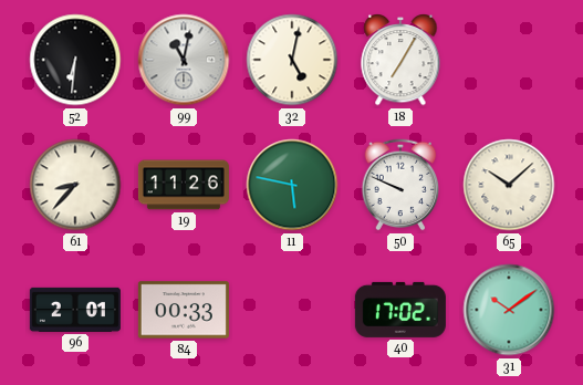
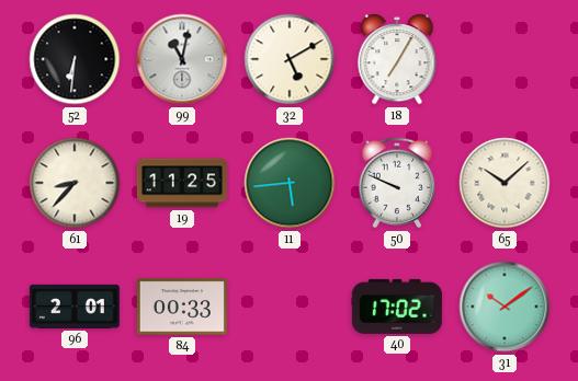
32: 5:02 -> 5:10 (290, 59)
19: 11:26 -> 11:25 (182, 183)
11: 5:47 -> 5:44 (290, 183)
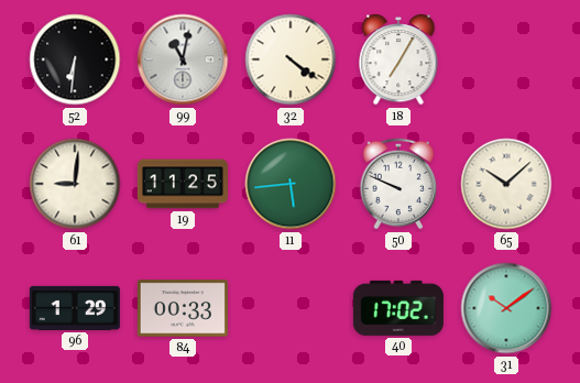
32: 5:10 -> 4:21 (291, 59)
61: 8:37 -> 9:01 (75, 184)
96: 2:01 -> 1:29 (75, 308)
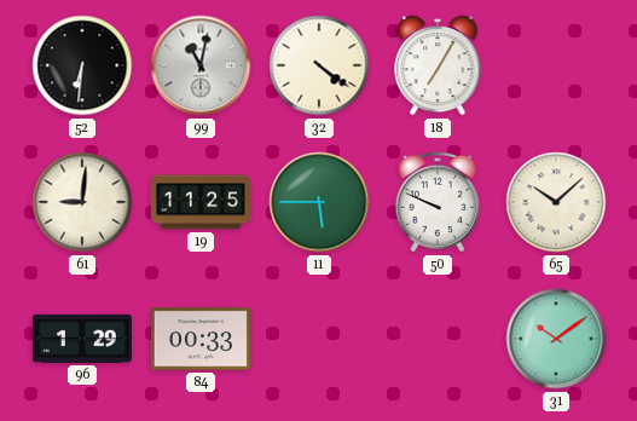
11: 5:44 -> 5:45 (319, 202)
40: 17:02 -> none (398, 308)
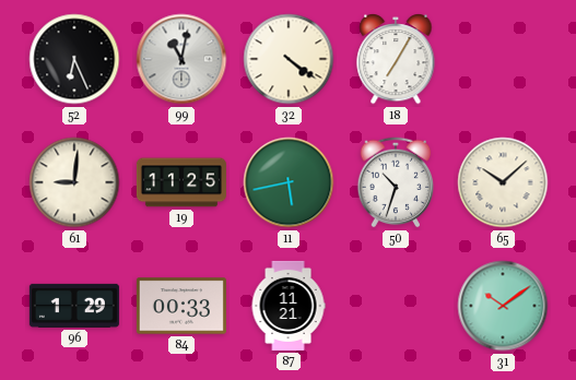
52: 6:31 -> 6:26 (74, 59)
11: 5:45 -> 5:43 (289, 182)
50: 9:49 -> 10:33 (396, 182)
87: none -> 11:21 (289, 306)
